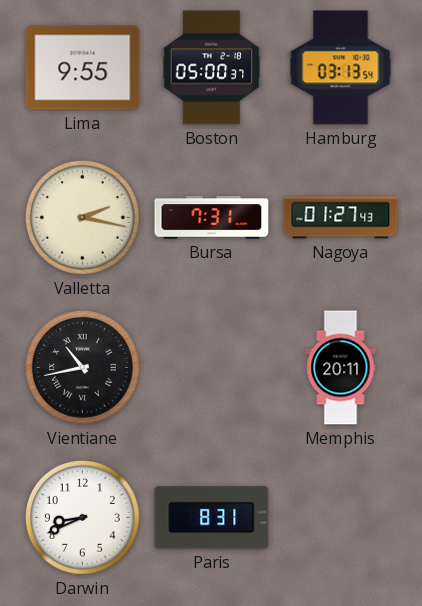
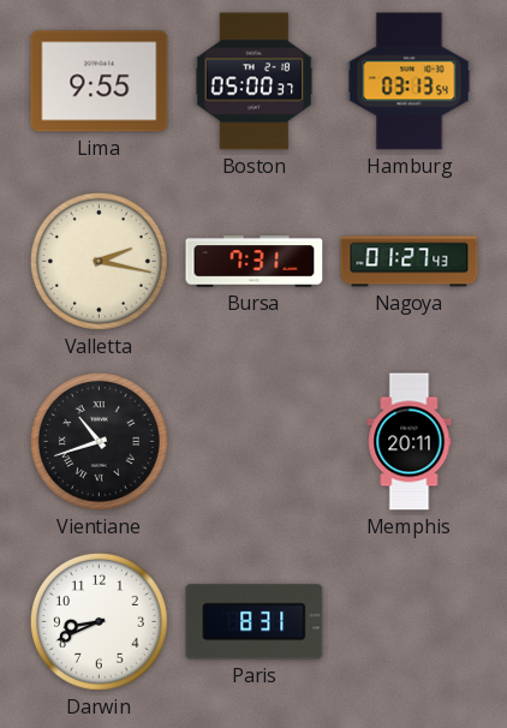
Vientiane: 10:43 -> 10:42 (99, 441)
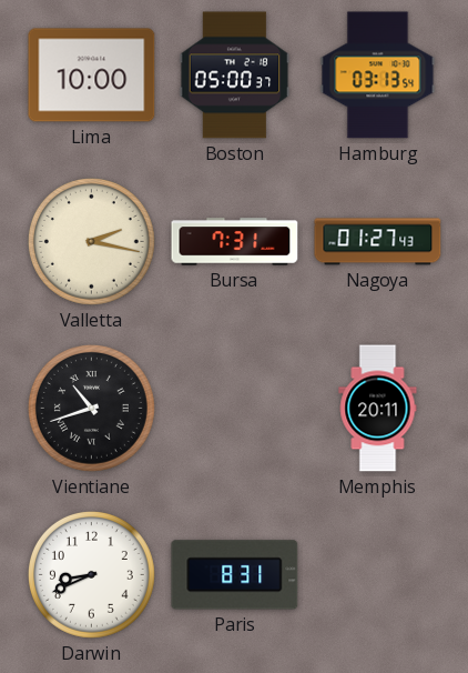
Lima: 9:55 -> 10:00 (92, 76)
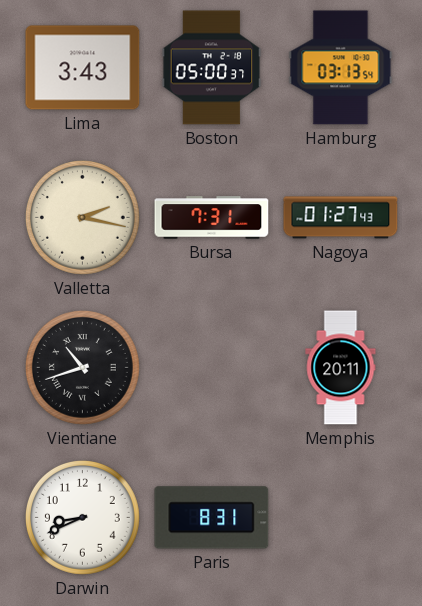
Lima: 10:00 -> 3:43 (83, 68)
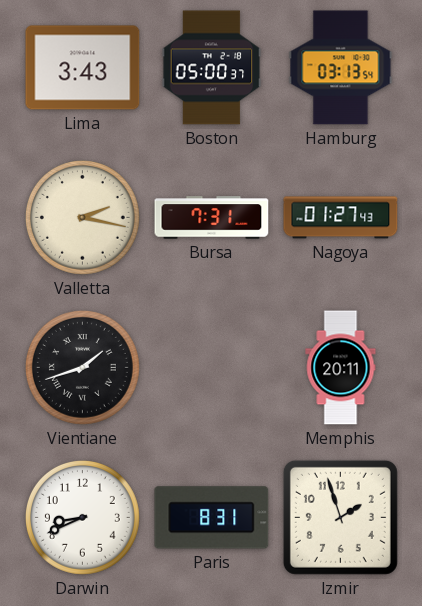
Vientiane: 10:42 -> 1:42 (82, 367)
Izmir: none -> 1:57 (340, 517)
